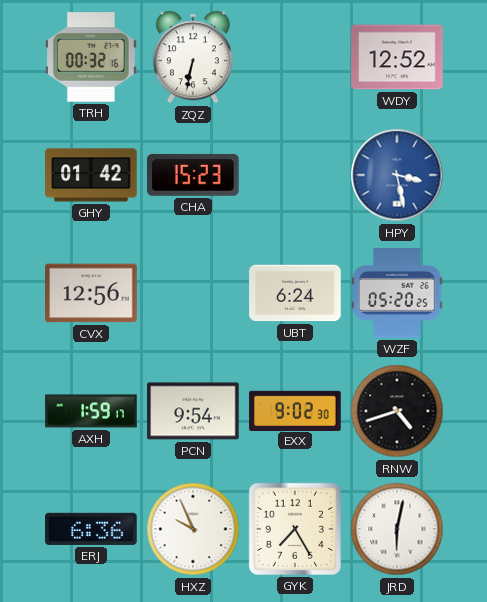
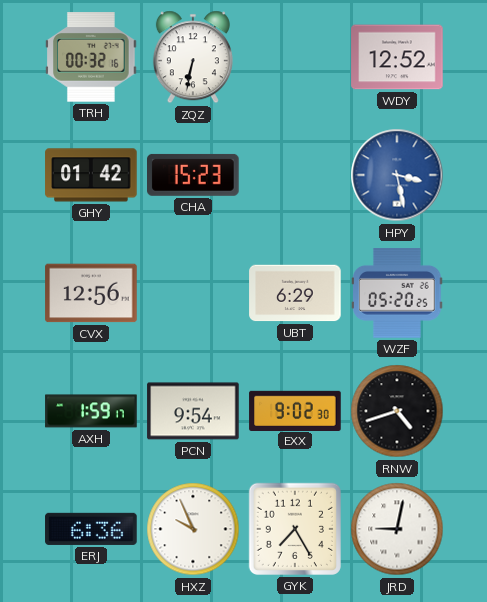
UBT: 6:24 -> 6:29 (295, 293)
JRD: 6:02 -> 9:02 (397, 529)
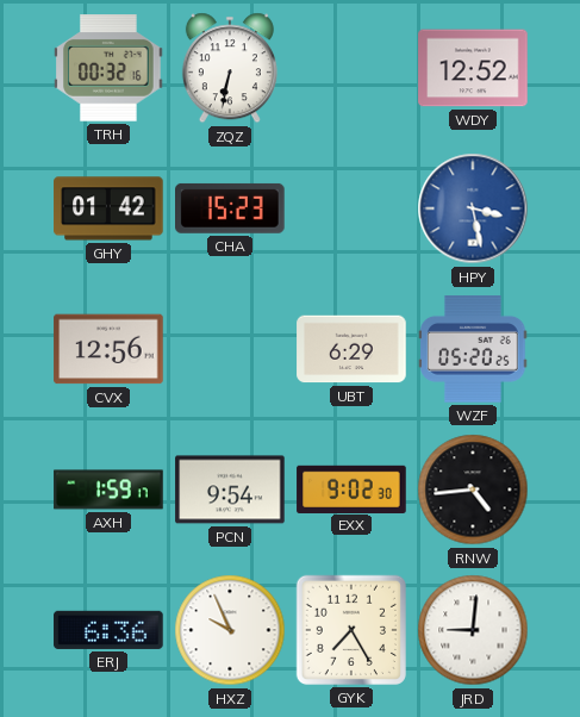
RNW: 4:42 -> 4:44 (473, 490)
JRD: 9:02 -> 9:01 (473, 630)
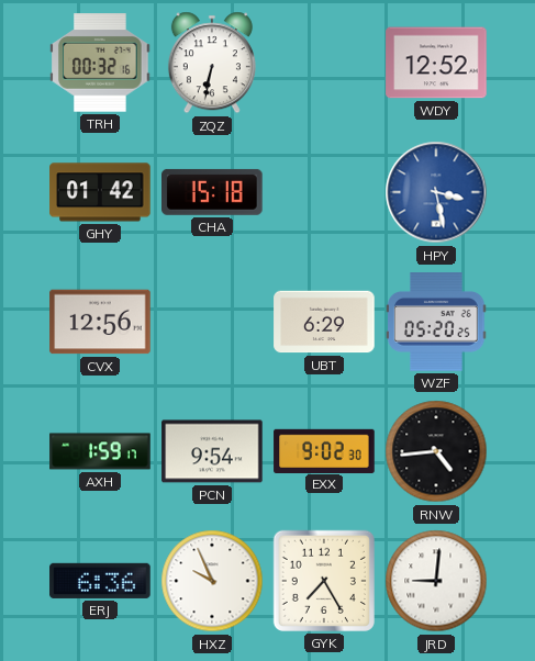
CHA: 15:23 -> 15:18 (212, 192)
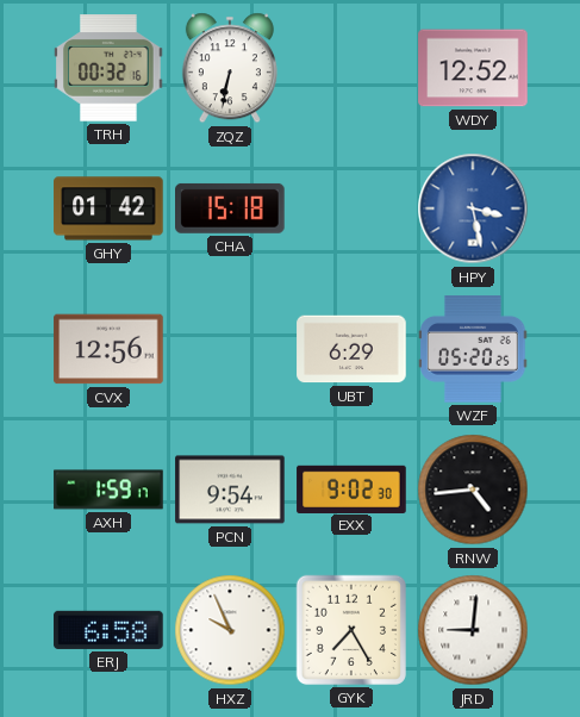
ERJ: 6:36 -> 6:58 (108, 630)
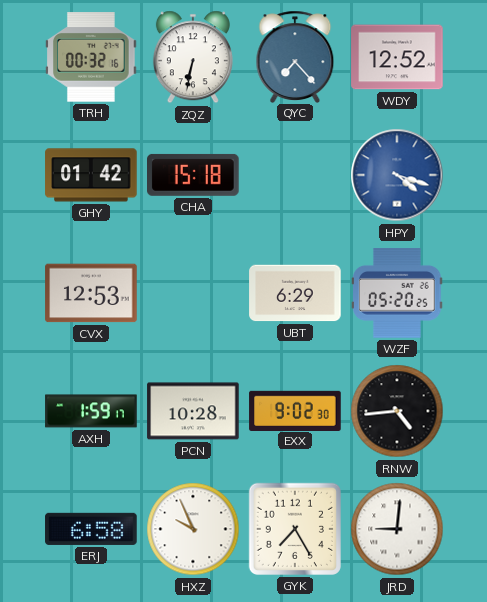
QYC: none -> 7:23 (295, 56)
HPY: 3:28 -> 4:18 (397, 175)
CVX: 12:56 -> 12:53 (91, 293)
PCN: 9:54 -> 10:28 (193, 411)
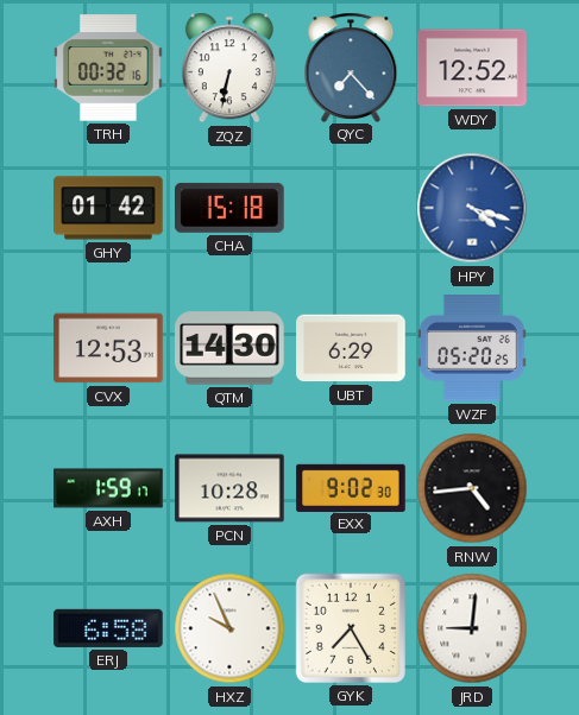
QTM: none -> 14:30 (229, 348)
